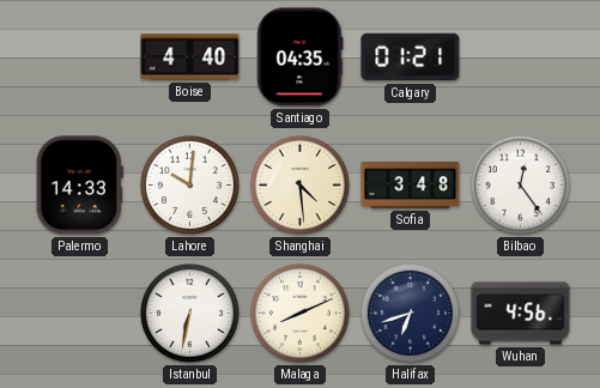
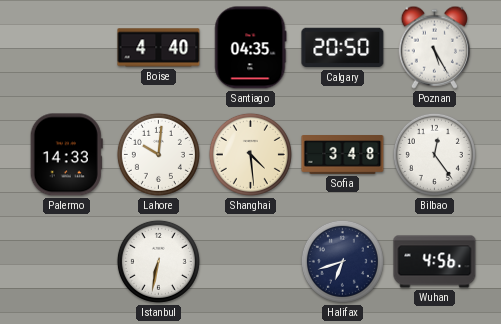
Calgary: 01:21 -> 20:50 (343, 48)
Poznan: none -> 5:25 (434, 47)
Malaga: 8:11 -> none (299, 313)
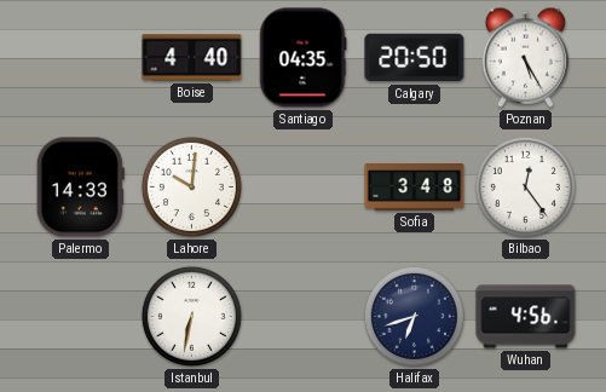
Shanghai: 4:29 -> none (250, 154)
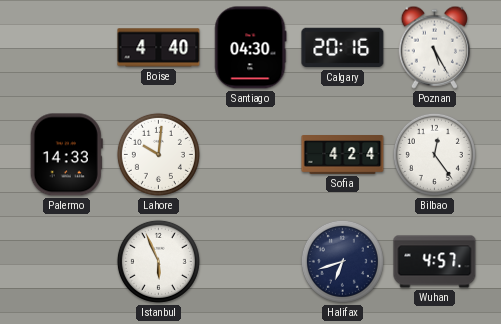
Santiago: 04:35 -> 04:30 (251, 48)
Calgary: 20:50 -> 20:16 (343, 48)
Sofia: 3:48 -> 4:24 (343, 155)
Istanbul: 6:32 -> 5:56 (158, 261)
Wuhan: 4:56 -> 4:57 (435, 262)
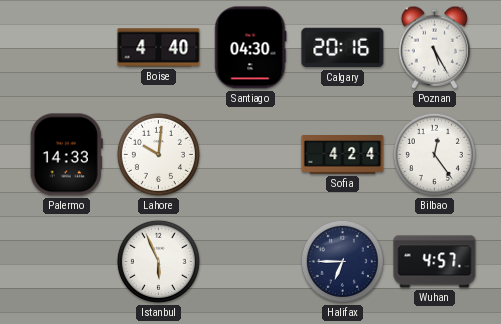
Halifax: 6:42 -> 6:45 (342, 261)
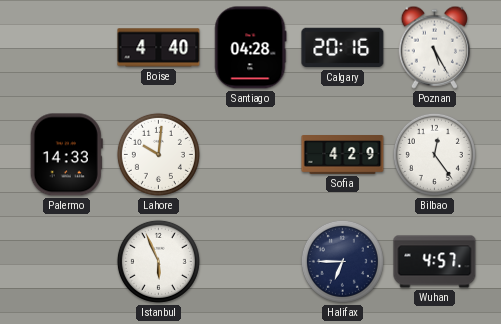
Santiago: 04:30 -> 04:28 (251, 48)
Sofia: 4:24 -> 4:29 (343, 155)
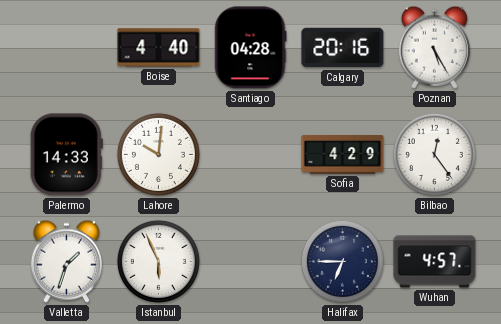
Valletta: none -> 1:33 (66, 261)
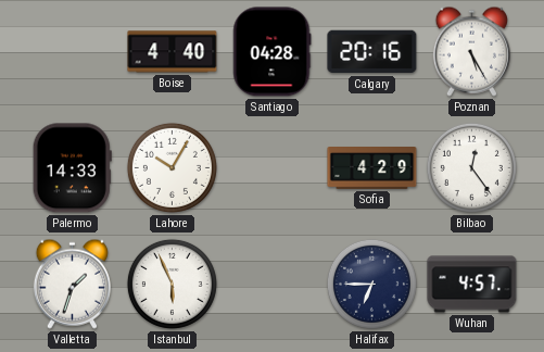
Lahore: 10:01 -> 10:05 (172, 167)
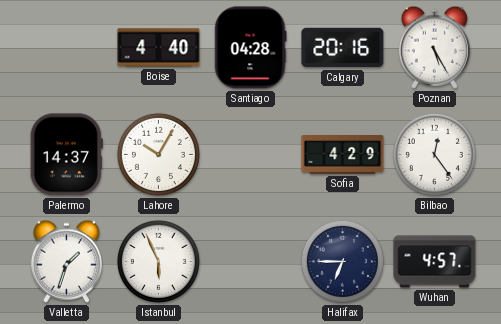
Palermo: 14:33 -> 14:37 (66, 155)
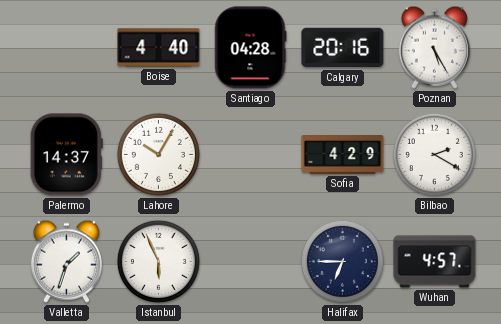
Bilbao: 12:24 -> 2:20 (434, 154)
